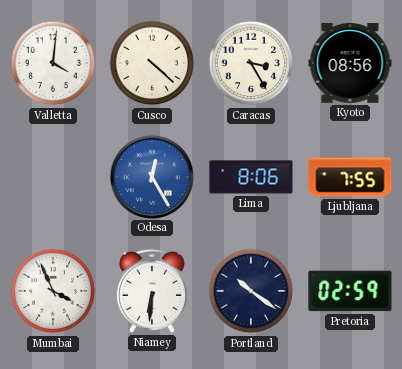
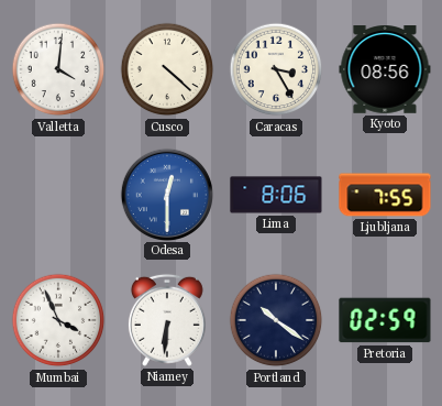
Odesa: 12:25 -> 12:30 (166, 194)
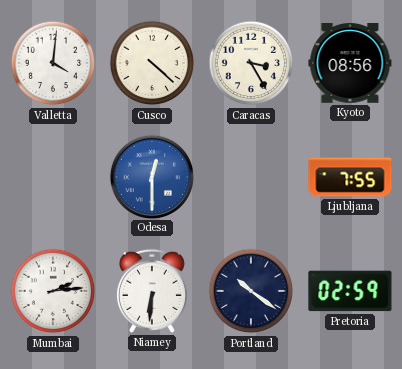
Lima: 8:06 -> none (276, 195)
Mumbai: 3:56 -> 2:14 (53, 291)
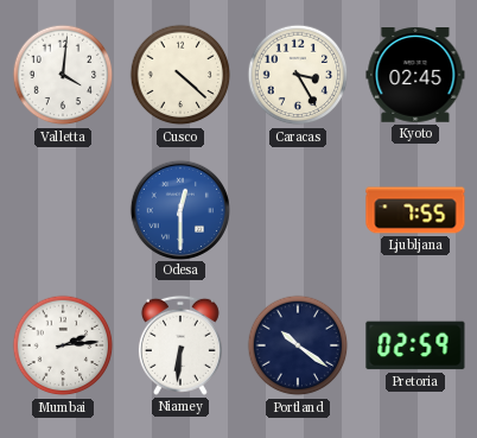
Kyoto: 08:56 -> 02:45 (415, 76)
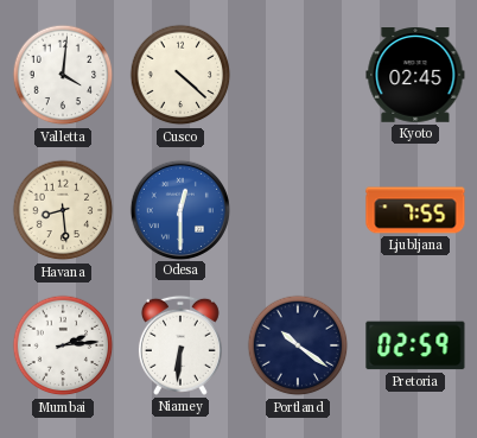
Caracas: 3:25 -> none (298, 75)
Havana: none -> 8:29 (63, 210)
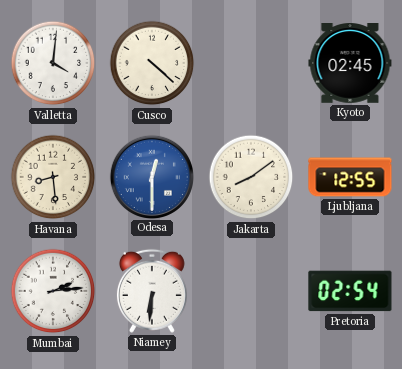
Jakarta: none -> 8:09 (251, 177)
Ljubljana: 7:55 -> 12:55 (350, 177)
Portland: 10:21 -> none (298, 345)
Pretoria: 02:59 -> 02:54 (350, 291)
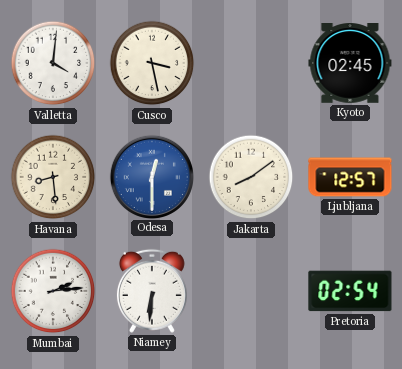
Cusco: 4:22 -> 3:28 (152, 63)
Ljubljana: 12:55 -> 12:57 (350, 177)
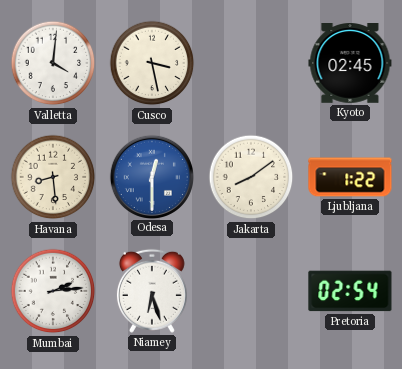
Ljubljana: 12:57 -> 1:22 (350, 177)
Niamey: 6:31 -> 6:27 (152, 291)
